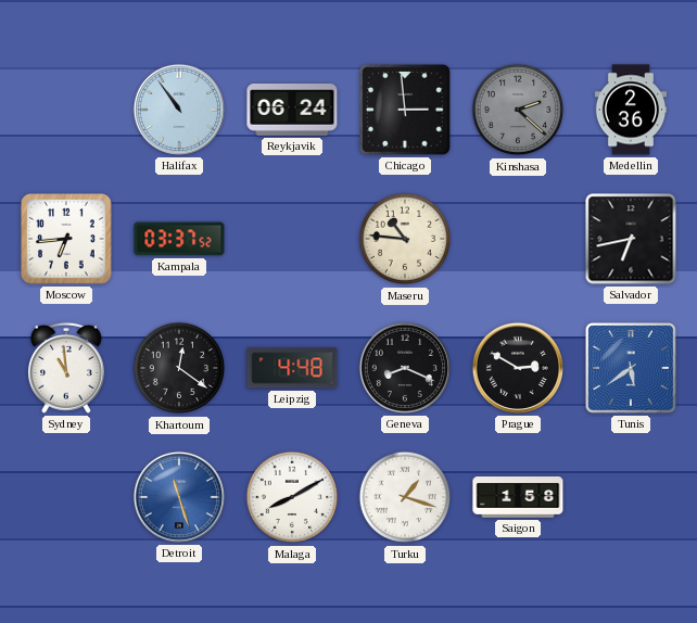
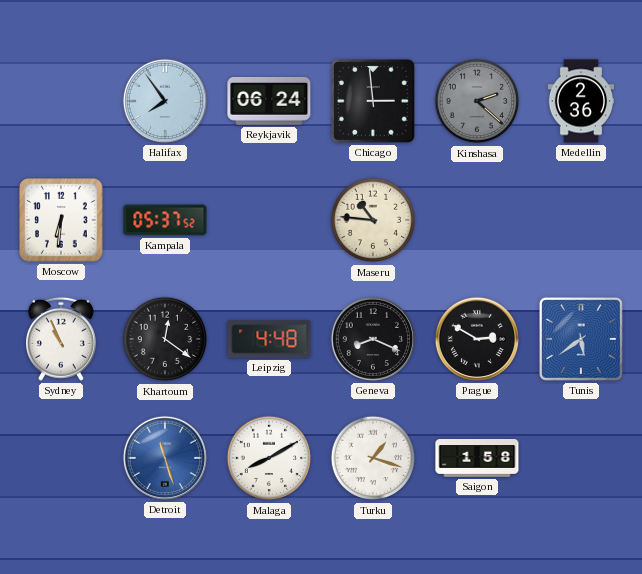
Halifax: 10:54 -> 7:54 (165, 101)
Moscow: 6:44 -> 6:31 (61, 220)
Kampala: 03:37 -> 05:37 (165, 220)
Salvador: 6:43 -> none (631, 239)
Sydney: 10:59 -> 10:56 (61, 339)
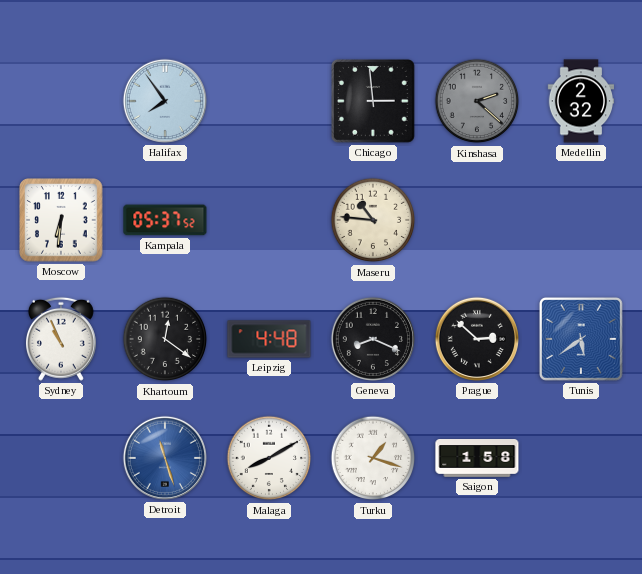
Reykjavik: 06:24 -> none (269, 101)
Medellin: 2:36 -> 2:32 (581, 101)
Prague: 2:50 -> 2:52 (477, 339)
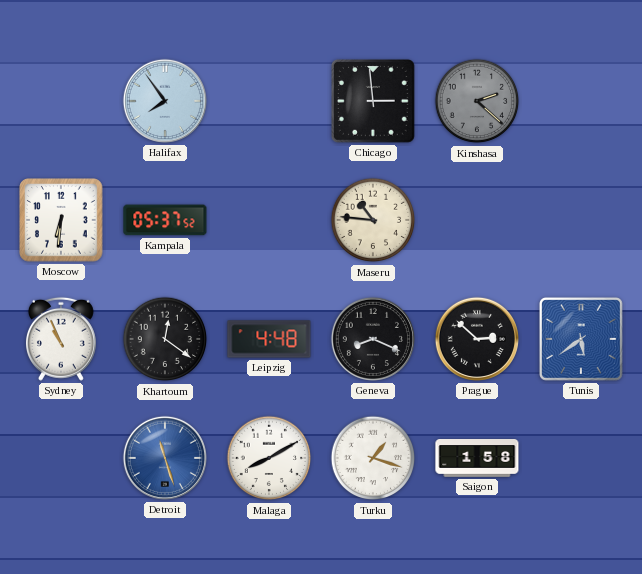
Medellin: 2:32 -> none (581, 101)
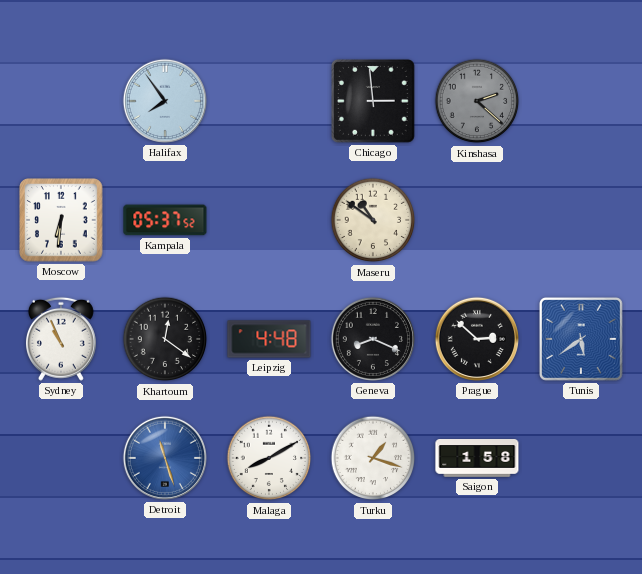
Maseru: 10:46 -> 10:51 (373, 220)
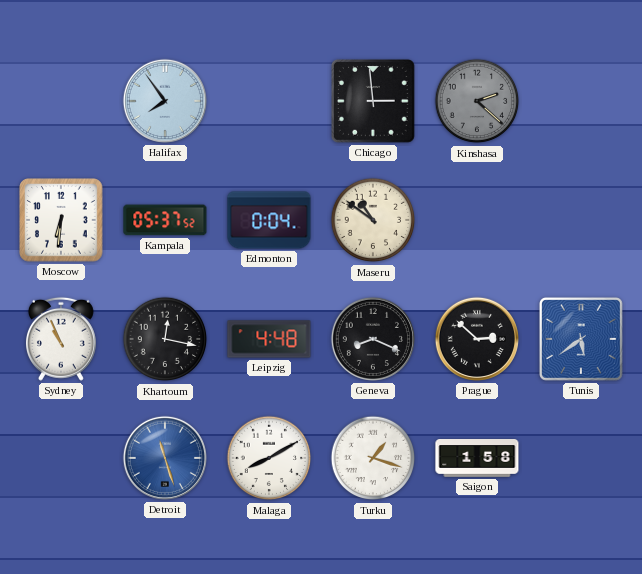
Edmonton: none -> 0:04 (269, 220)
Khartoum: 12:21 -> 12:17 (165, 339)
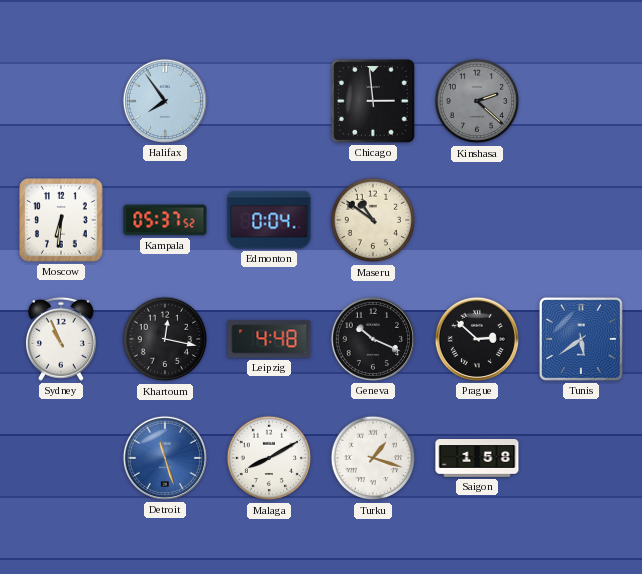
Geneva: 8:19 -> 10:19 (373, 339)
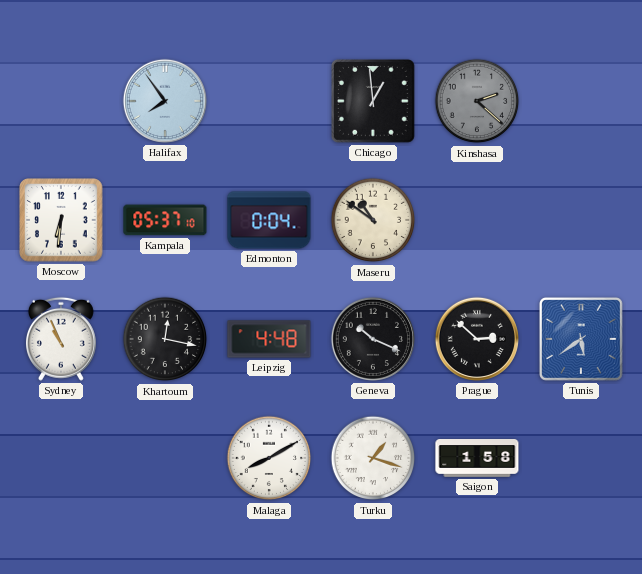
Chicago: 2:59 -> 12:59 (373, 101)
Kampala: 05:37:52 -> 05:37:10 (165, 220)
Detroit: 11:27 -> none (165, 458)
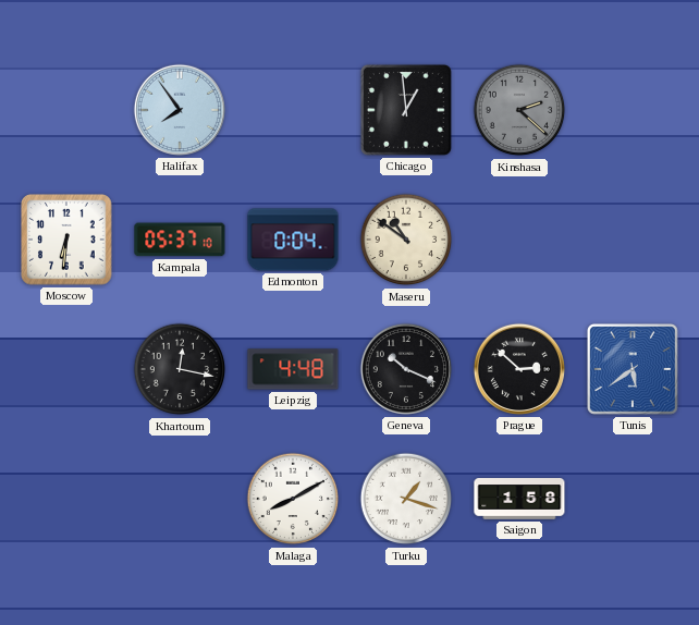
Sydney: 10:56 -> none (61, 339)
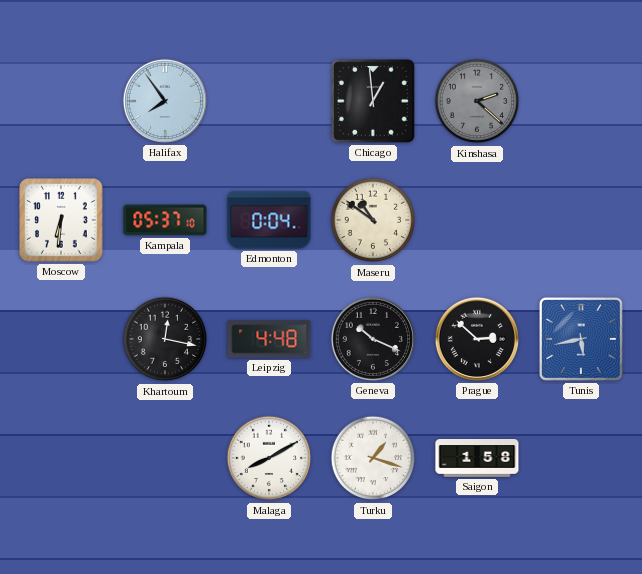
Tunis: 5:39 -> 5:43 (581, 339)
